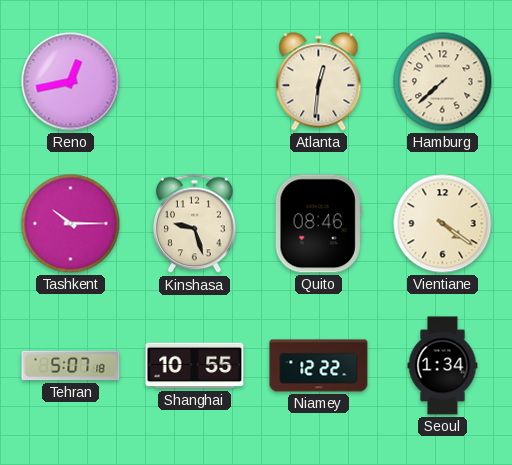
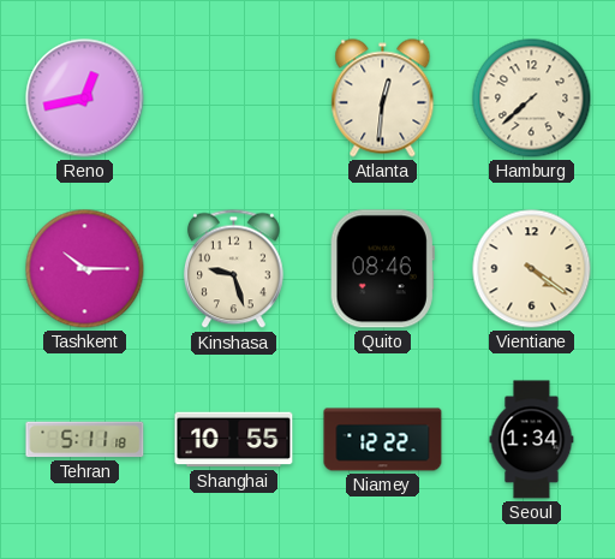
Tehran: 5:07 -> 5:11 (85, 440)
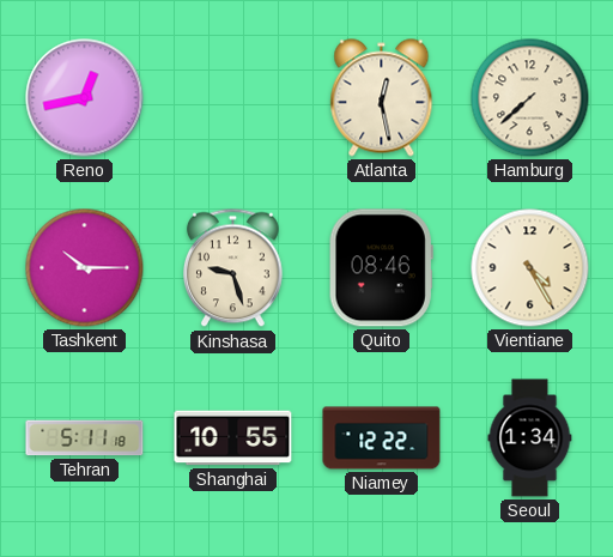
Atlanta: 12:31 -> 12:28 (382, 98)
Vientiane: 4:21 -> 4:25 (530, 268)
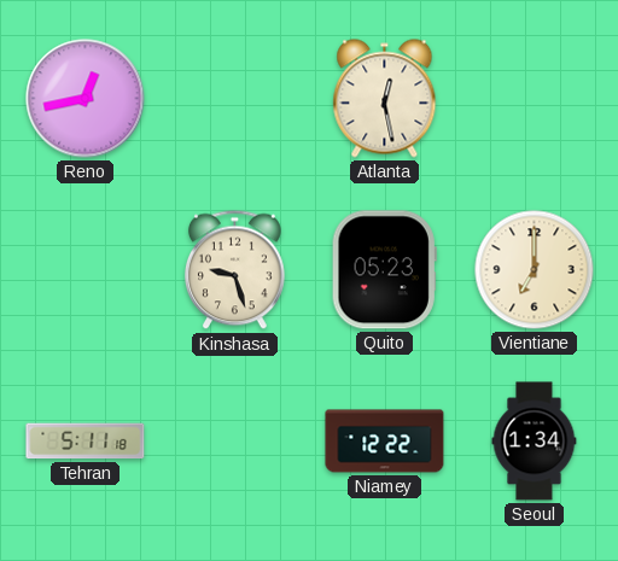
Hamburg: 7:38 -> none (530, 98)
Tashkent: 10:15 -> none (85, 268)
Quito: 08:46 -> 05:23 (384, 270)
Vientiane: 4:25 -> 7:00 (535, 270)
Shanghai: 10:55 -> none (233, 438)
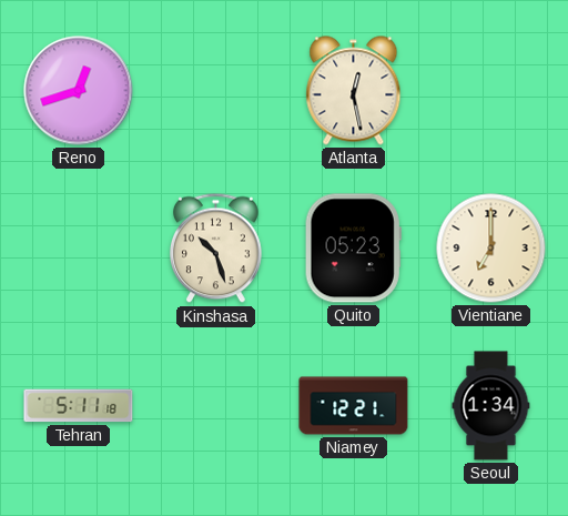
Reno: 12:43 -> 12:42 (79, 91)
Kinshasa: 9:27 -> 10:27 (216, 249)
Niamey: 12:22 -> 12:21 (354, 406)
